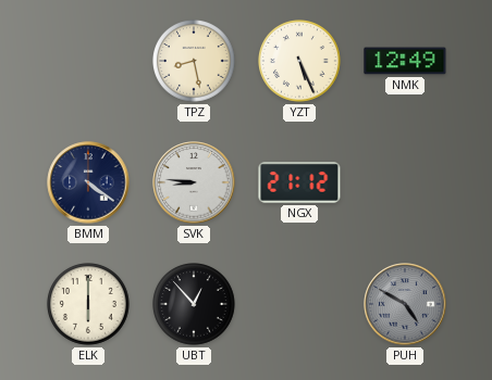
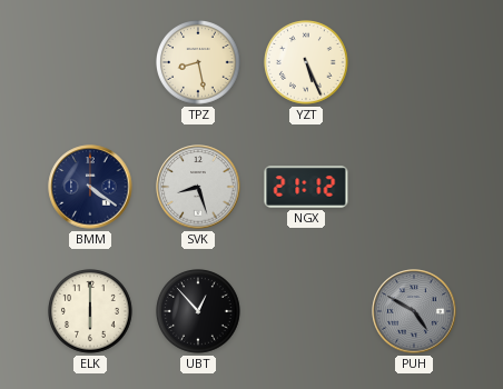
NMK: 12:49 -> none (405, 61)
SVK: 8:46 -> 8:27 (198, 187)
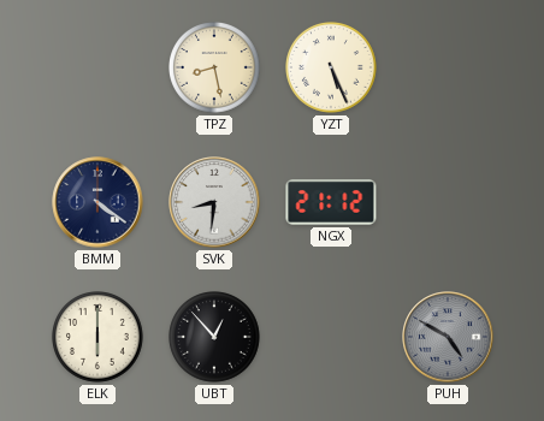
SVK: 8:27 -> 8:31 (214, 202)
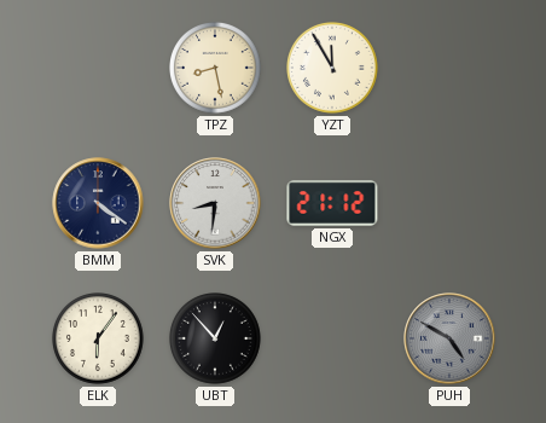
YZT: 5:26 -> 11:55 (333, 69)
ELK: 6:00 -> 6:06 (99, 340)
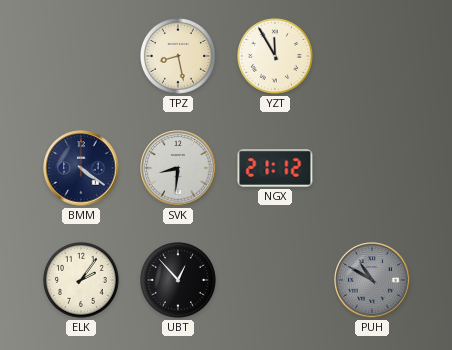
ELK: 6:06 -> 2:06 (82, 281)
PUH: 4:50 -> 10:50 (372, 280)
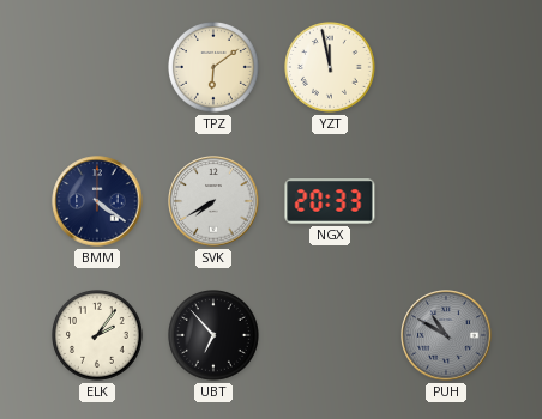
TPZ: 8:28 -> 6:09 (215, 68)
YZT: 11:55 -> 11:58 (331, 68)
SVK: 8:31 -> 7:40 (213, 201)
NGX: 21:12 -> 20:33 (330, 201)
UBT: 12:53 -> 6:53 (215, 336)
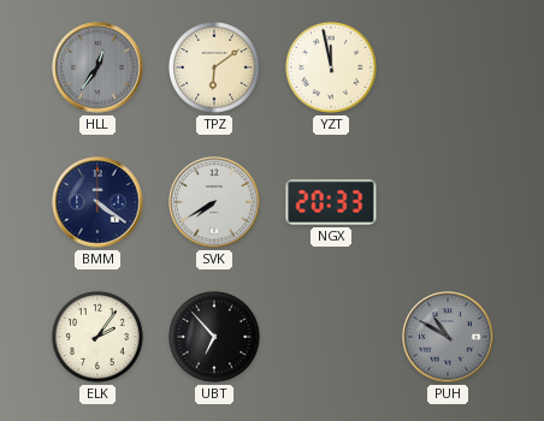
HLL: none -> 12:36 (97, 67)
